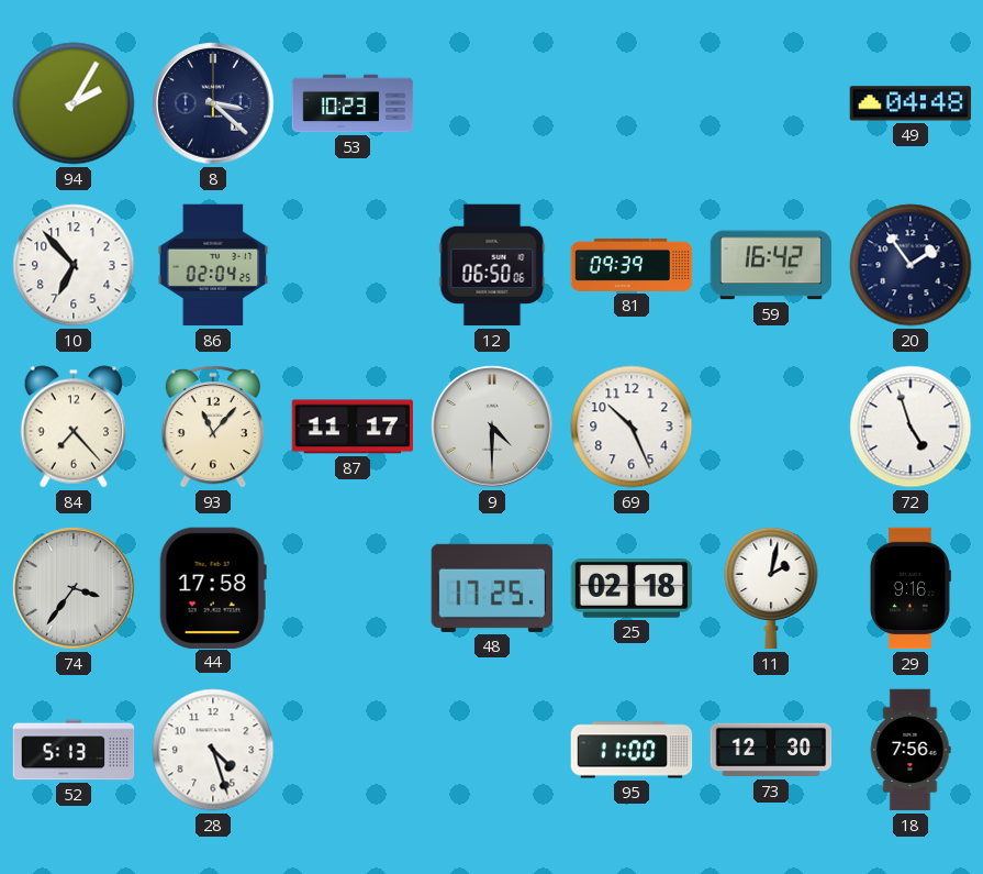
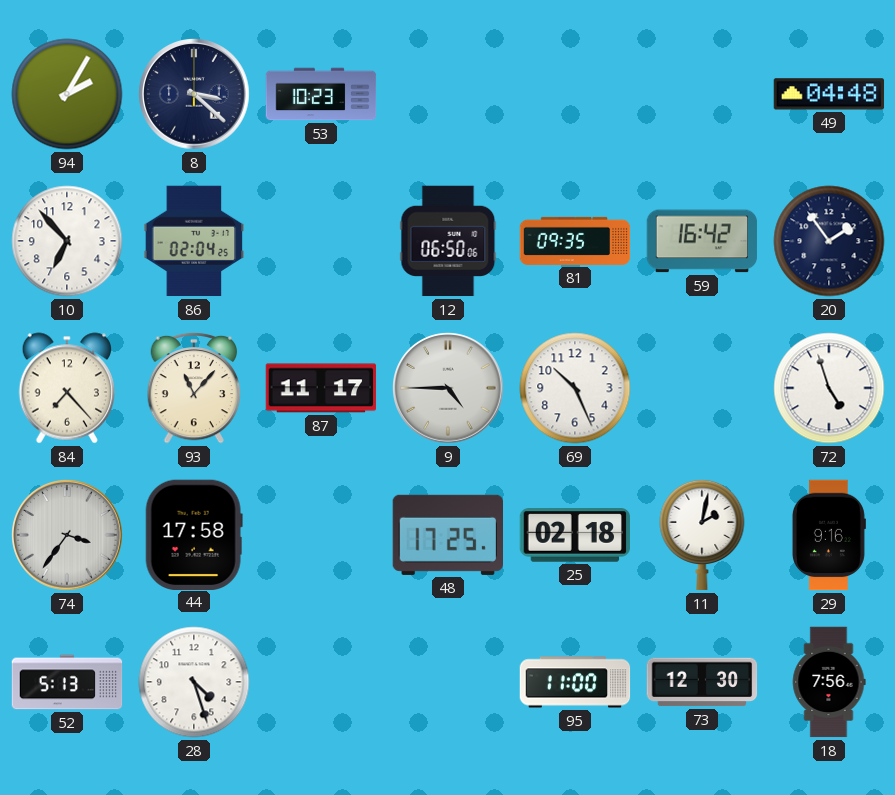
81: 09:39 -> 09:35 (575, 241)
9: 4:30 -> 4:45 (448, 388)
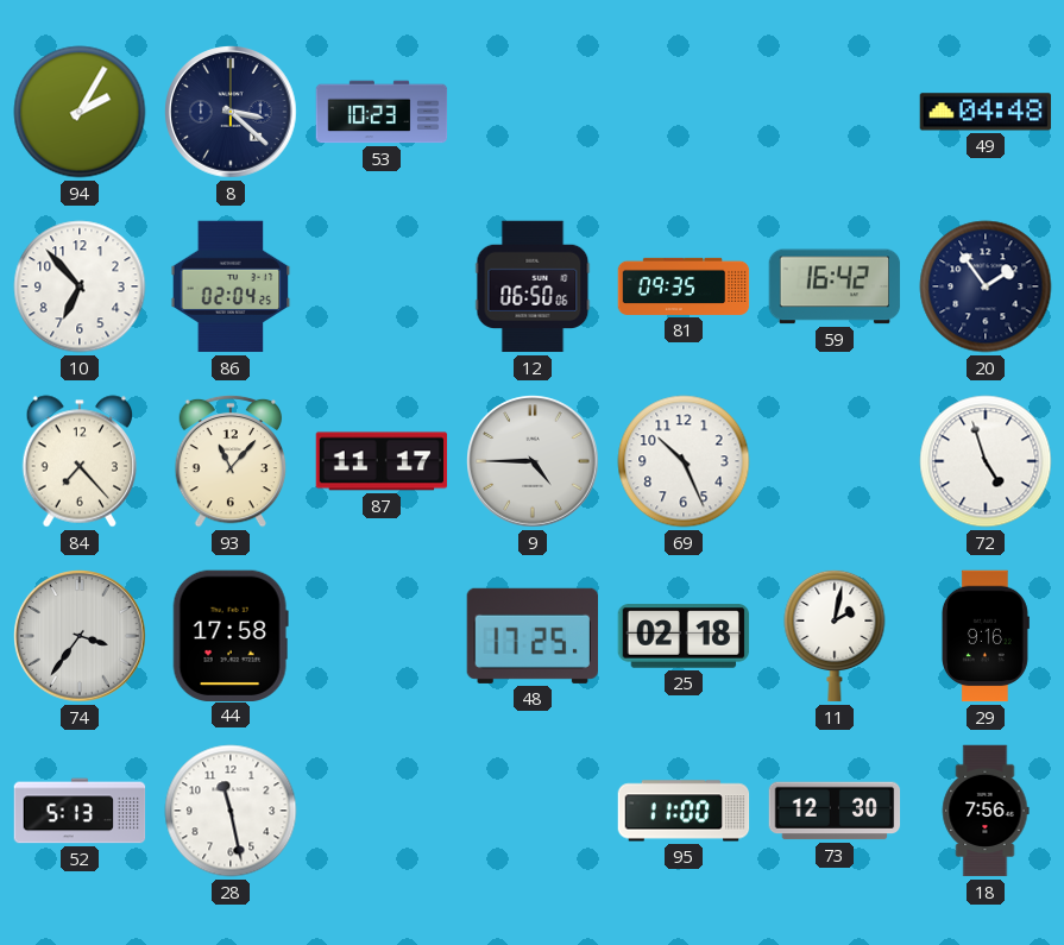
28: 4:27 -> 11:28 (231, 811)
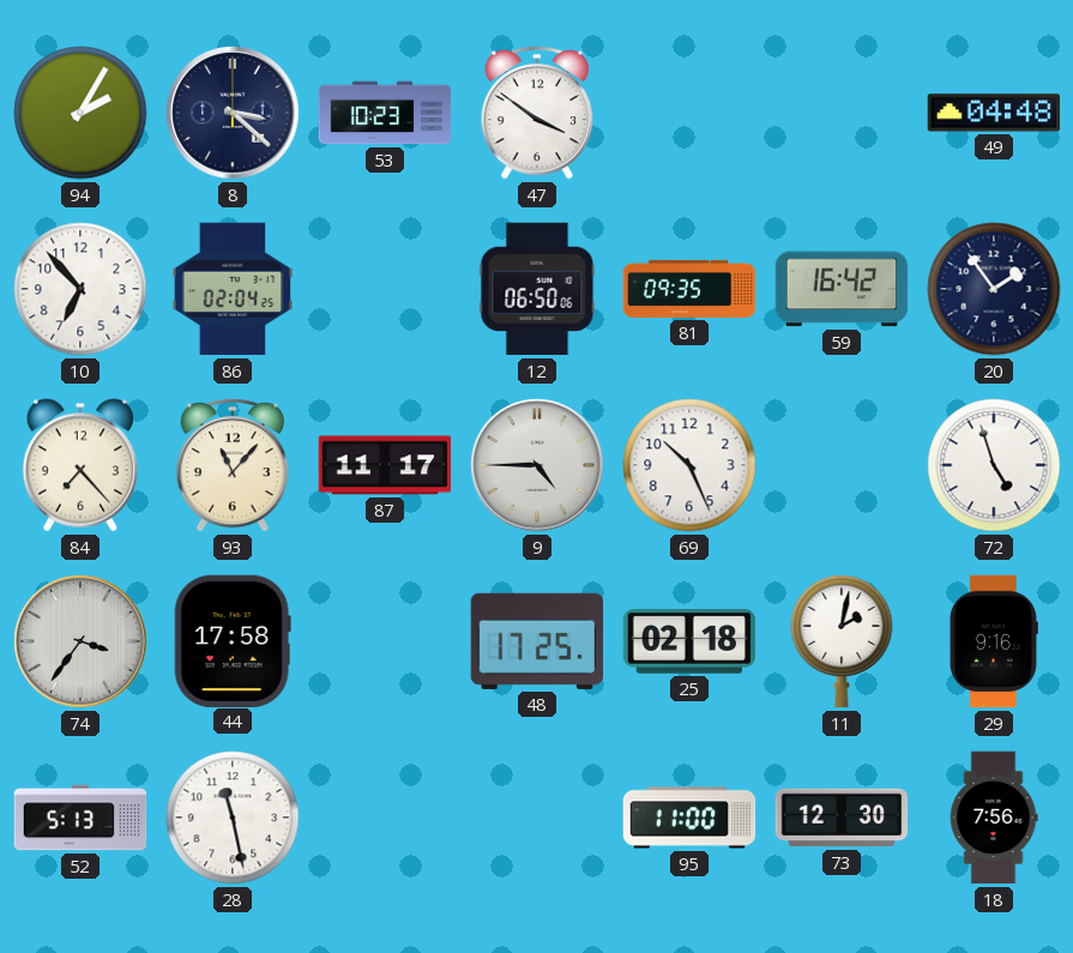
47: none -> 3:51 (537, 113)
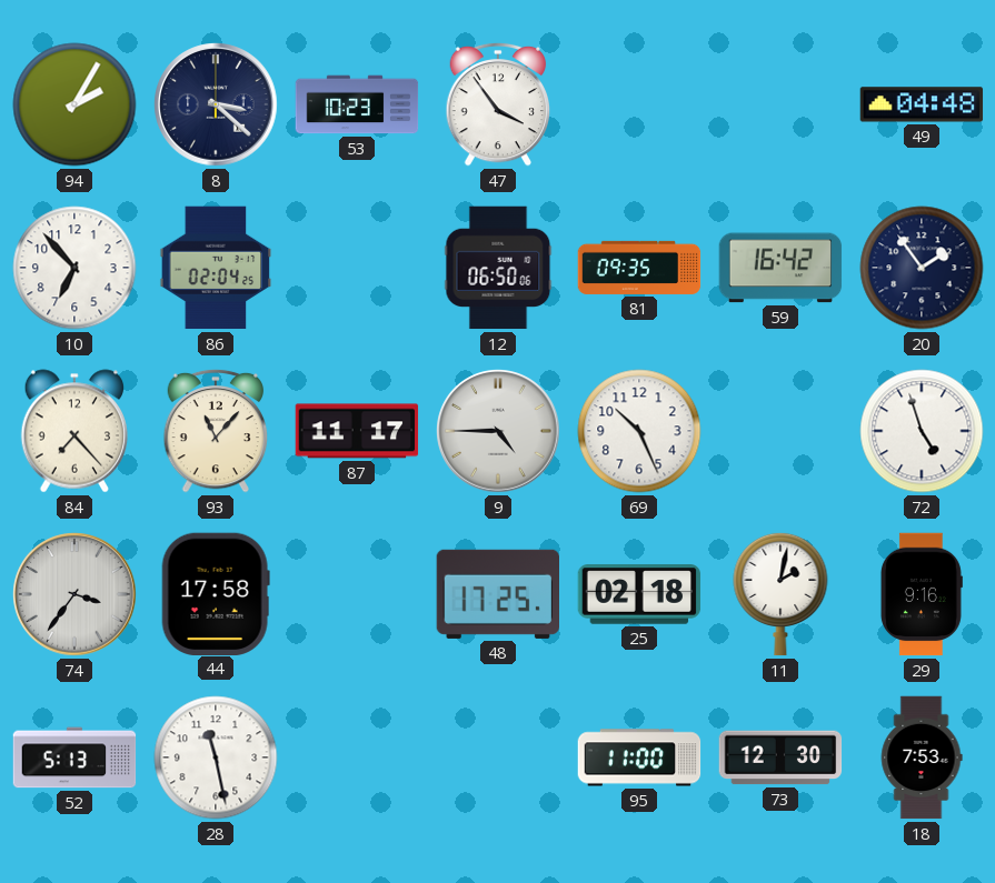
47: 3:51 -> 3:54 (498, 104)
18: 7:56 -> 7:53 (922, 757)
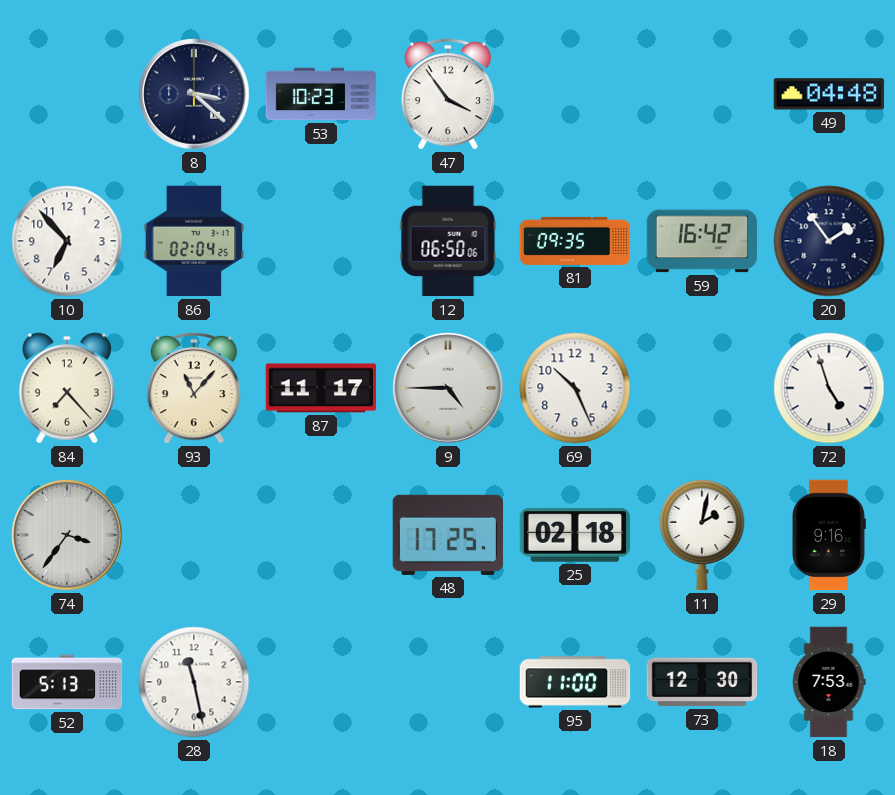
94: 2:05 -> none (74, 104)
44: 17:58 -> none (216, 593)
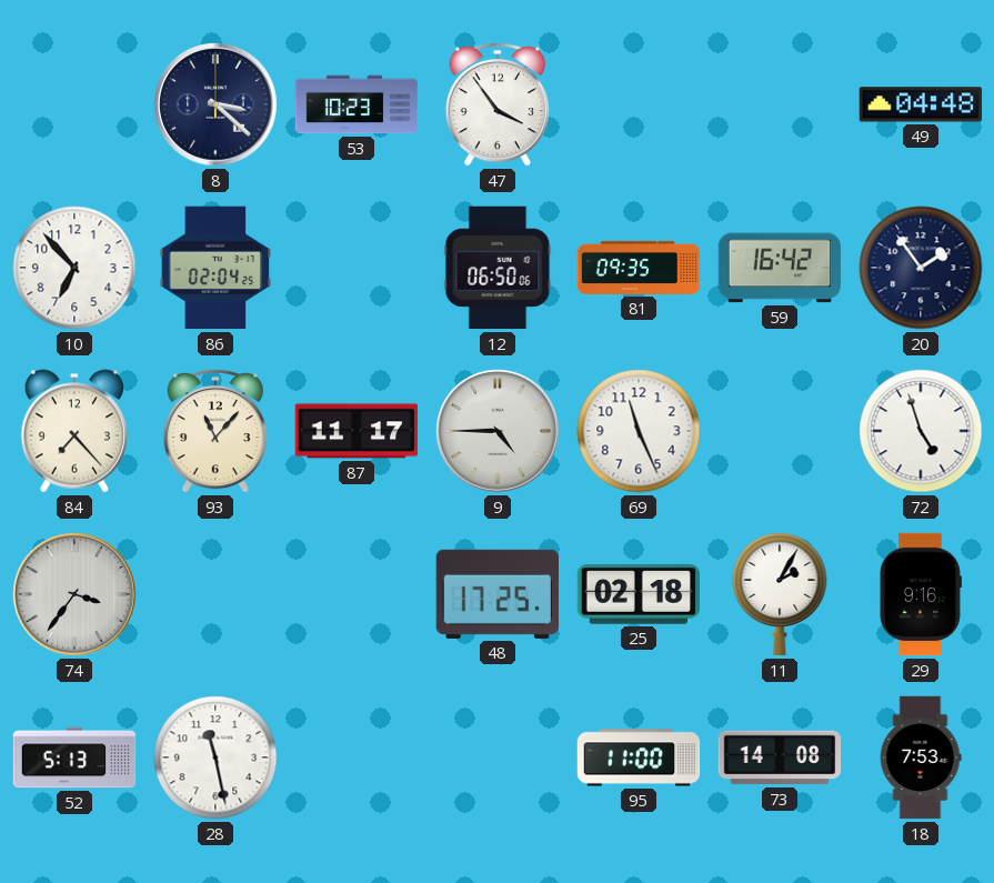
69: 10:26 -> 11:26 (639, 431)
11: 2:02 -> 2:05 (780, 594)
73: 12:30 -> 14:08 (780, 757)
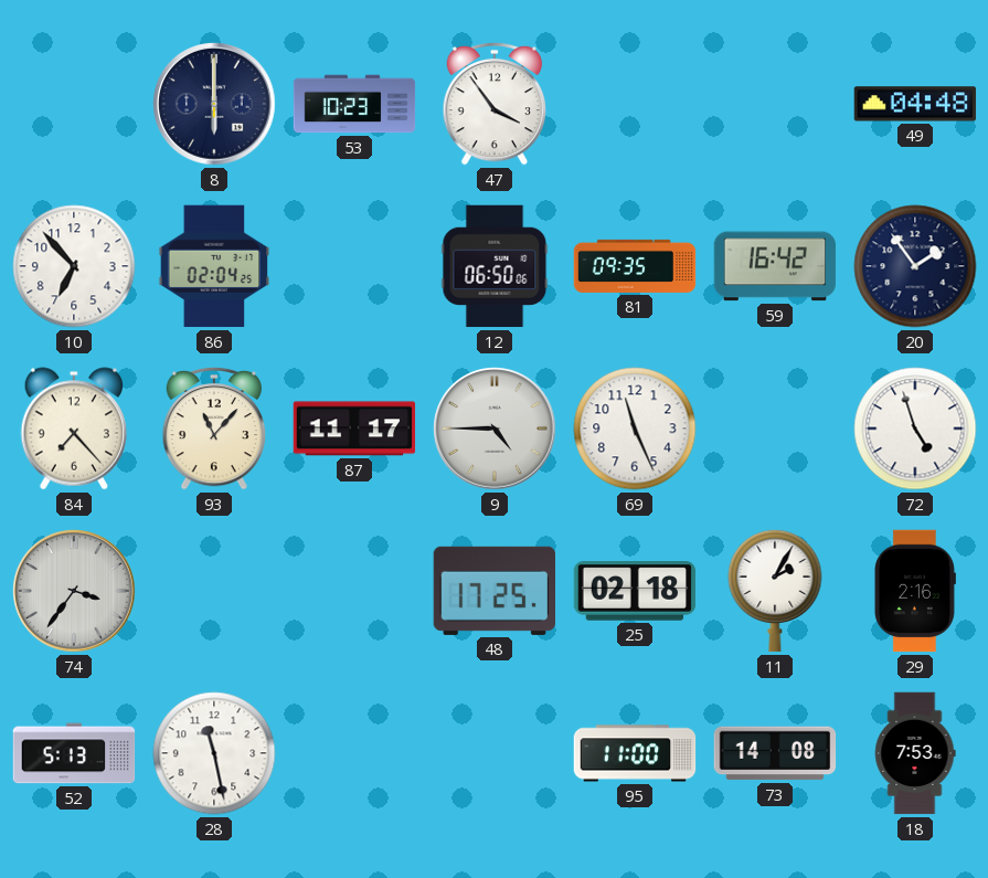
8: 3:22 -> 6:00 (214, 104)
29: 9:16 -> 2:16 (915, 591)
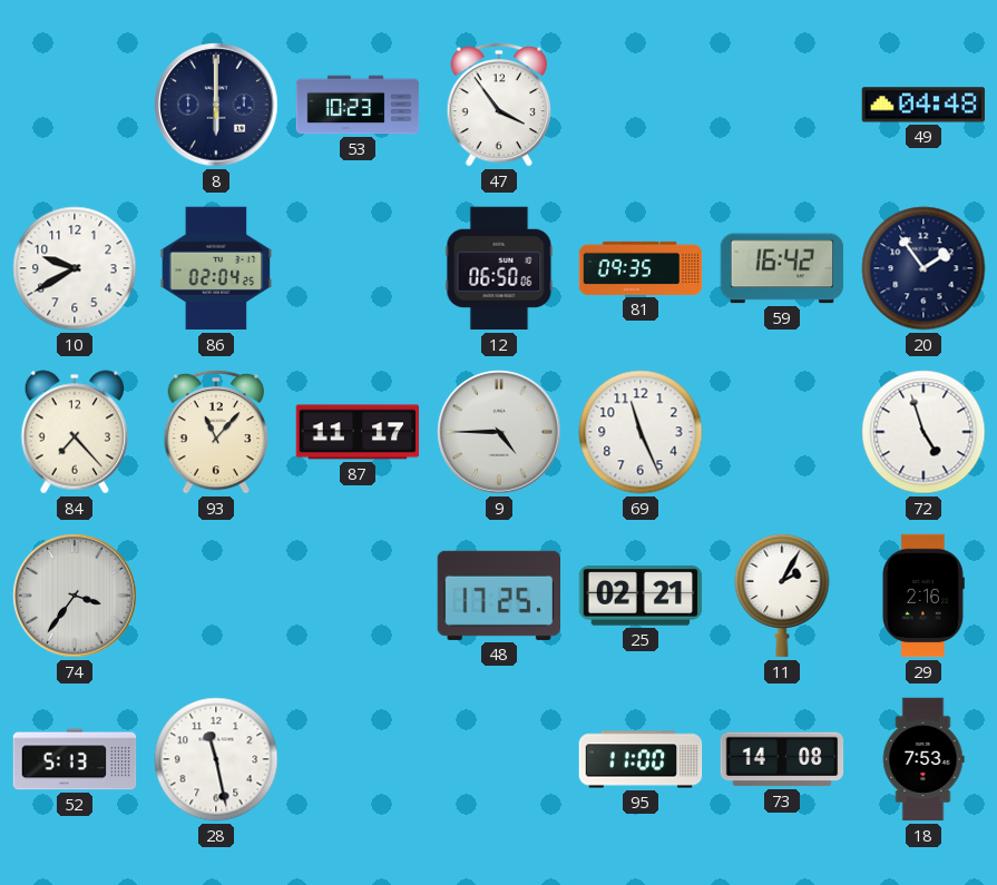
10: 6:53 -> 9:40 (75, 268)
25: 02:18 -> 02:21 (641, 596)
